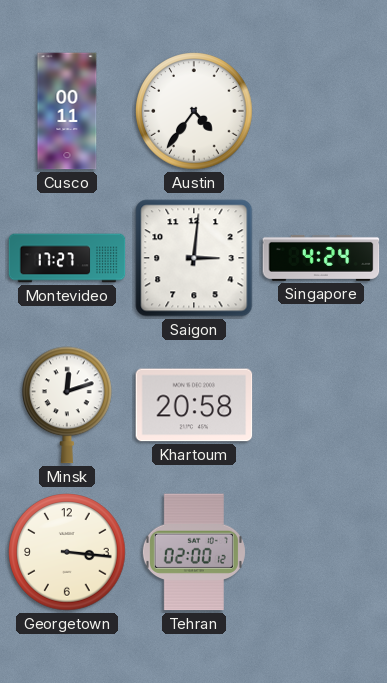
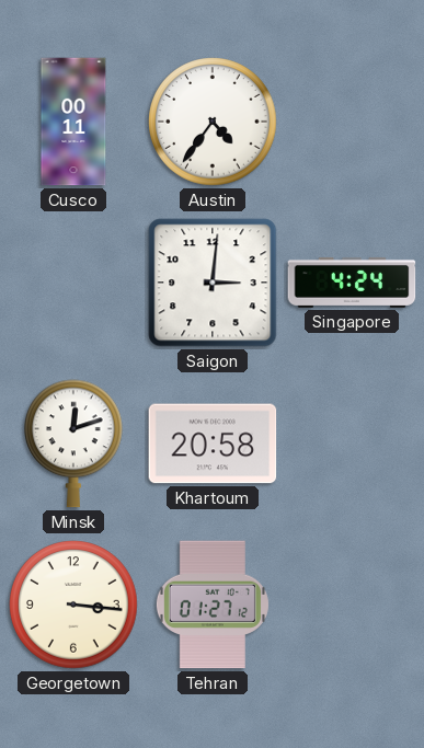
Montevideo: 17:27 -> none (67, 258)
Tehran: 02:00 -> 01:27 (213, 605)
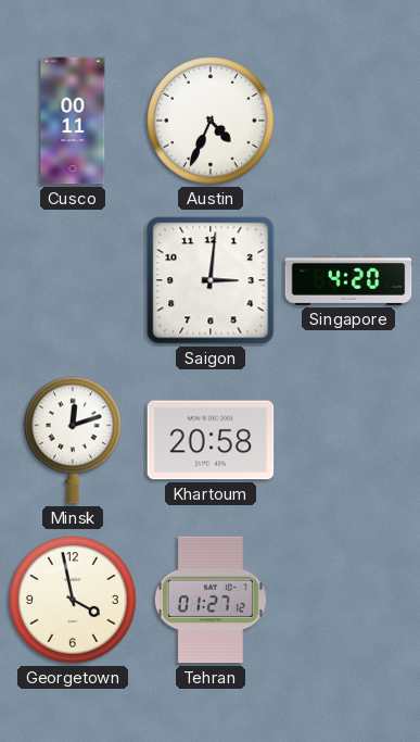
Austin: 4:36 -> 4:34 (211, 121)
Singapore: 4:24 -> 4:20 (348, 280)
Georgetown: 3:16 -> 3:58 (73, 600)
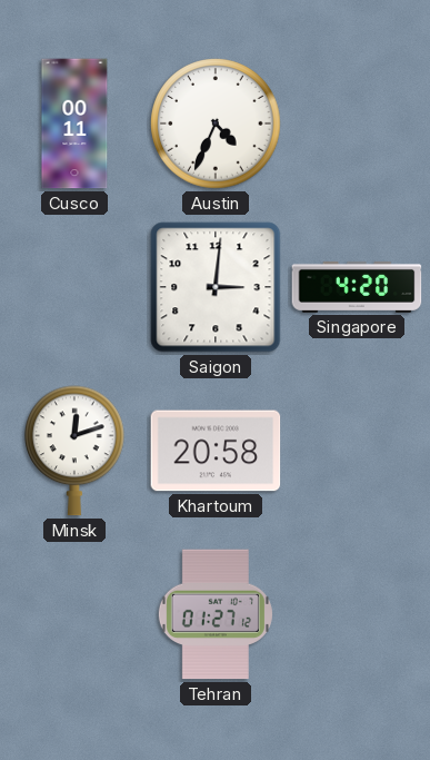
Georgetown: 3:58 -> none (73, 600)
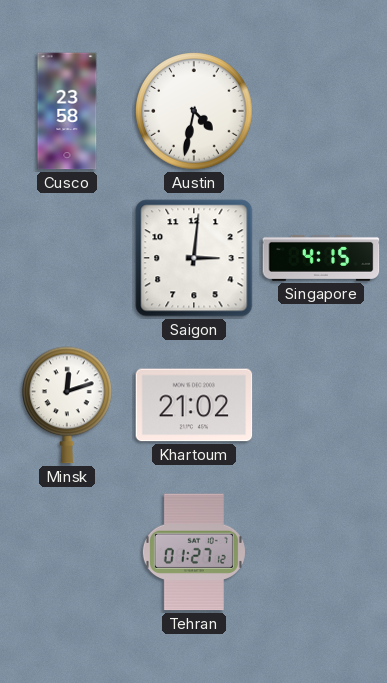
Cusco: 00:11 -> 23:58 (67, 111)
Austin: 4:34 -> 4:32 (194, 111)
Singapore: 4:20 -> 4:15 (321, 258)
Khartoum: 20:58 -> 21:02 (194, 405)
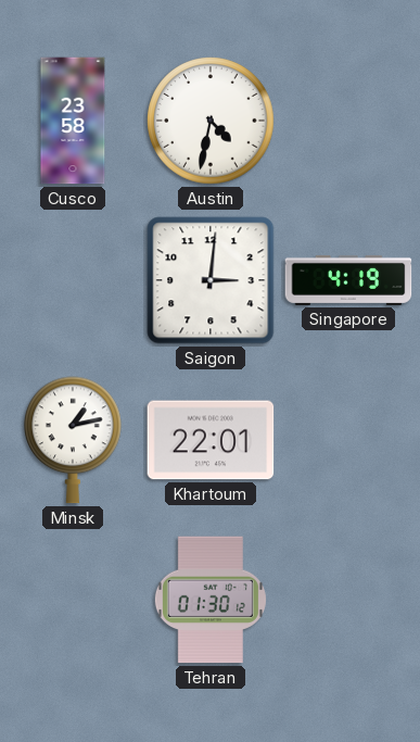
Singapore: 4:15 -> 4:19 (348, 280)
Minsk: 12:12 -> 1:13 (74, 440)
Khartoum: 21:02 -> 22:01 (211, 440)
Tehran: 01:27 -> 01:30 (211, 600)
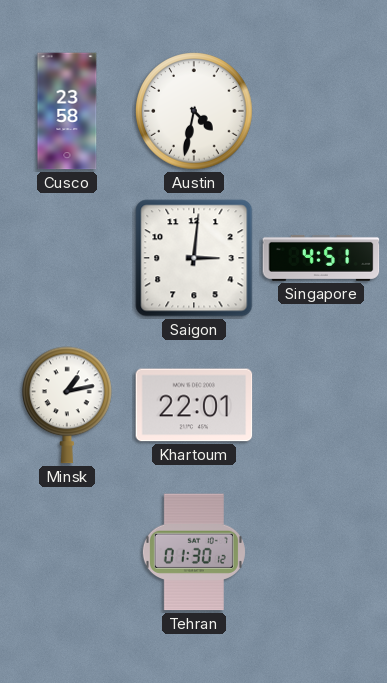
Singapore: 4:19 -> 4:51 (321, 258)
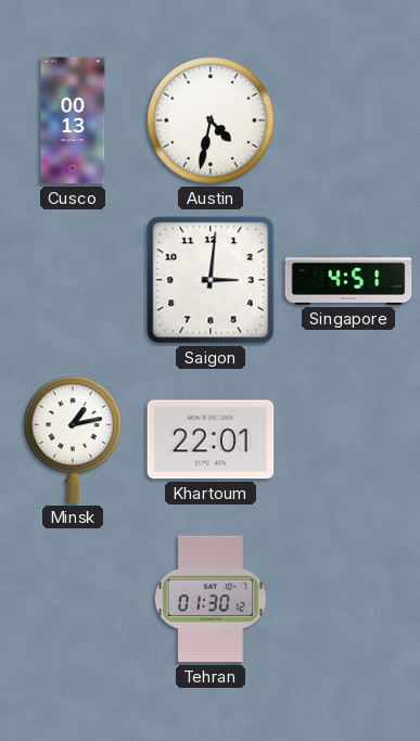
Cusco: 23:58 -> 00:13 (73, 120)
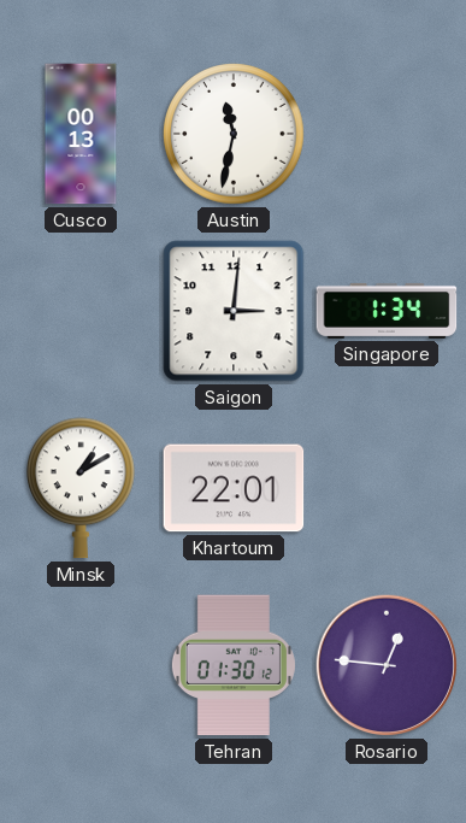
Austin: 4:32 -> 11:32 (234, 134)
Singapore: 4:51 -> 1:34 (387, 311)
Minsk: 1:13 -> 1:10 (82, 488)
Rosario: none -> 12:46 (387, 665)
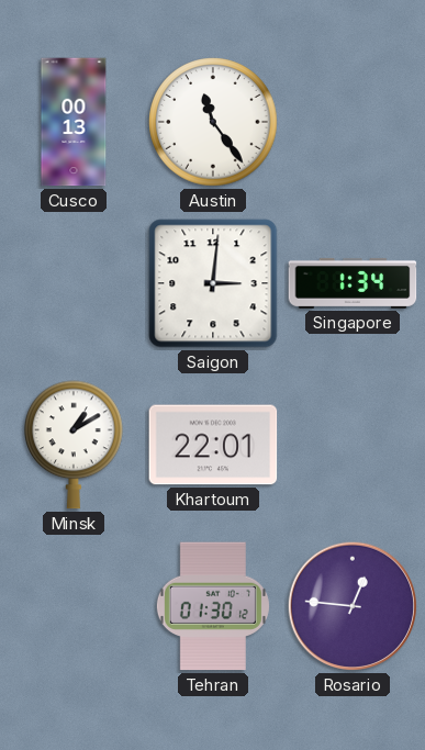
Austin: 11:32 -> 11:24 (213, 122)
